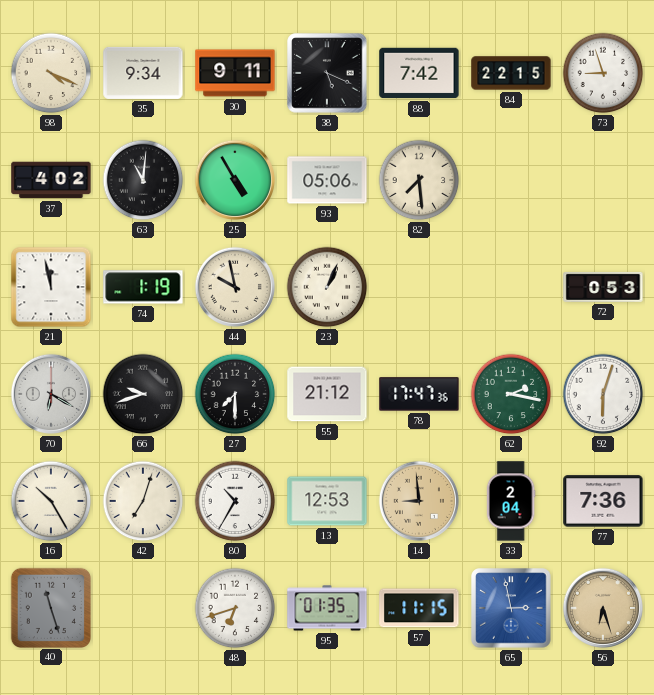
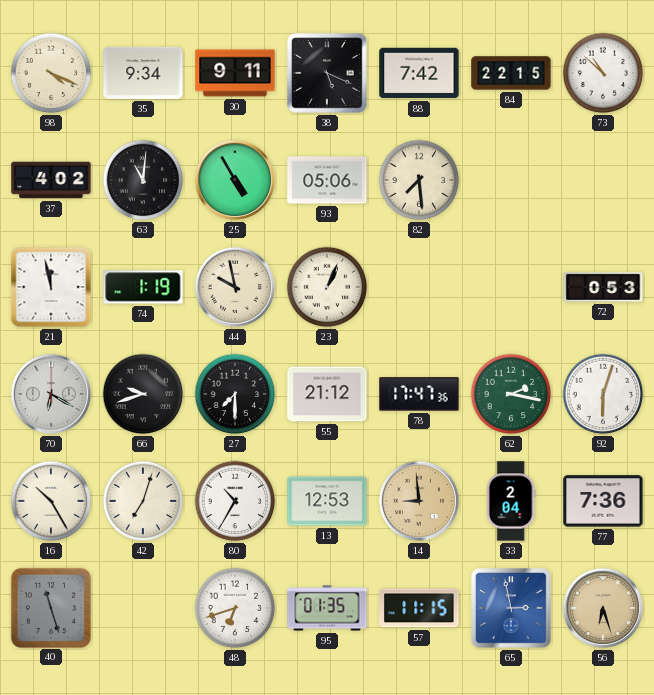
73: 8:57 -> 10:52 (603, 73)
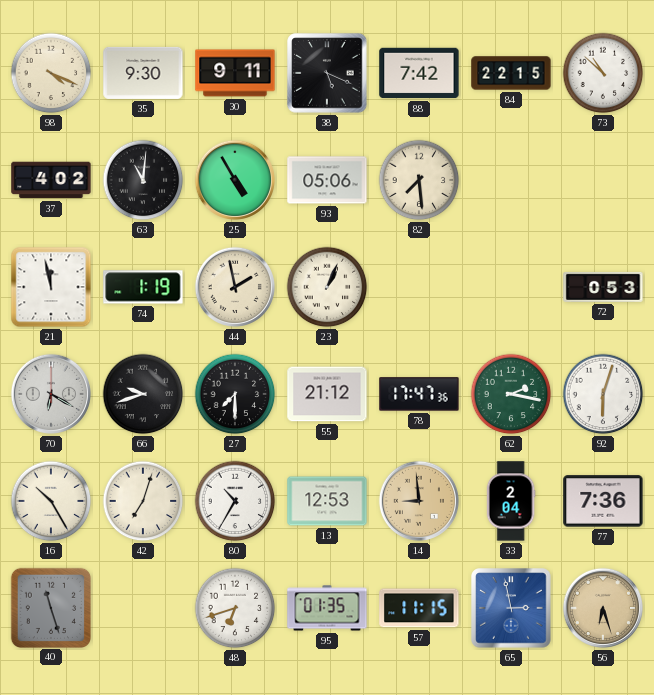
35: 9:34 -> 9:30 (143, 73)
44: 9:58 -> 1:58 (235, 287)
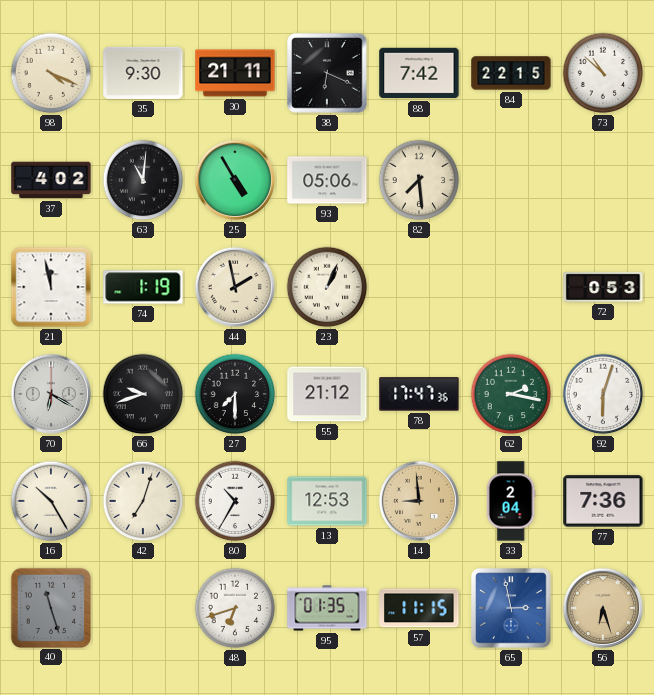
30: 9:11 -> 21:11 (235, 73)
38: 5:19 -> 6:19 (327, 73)
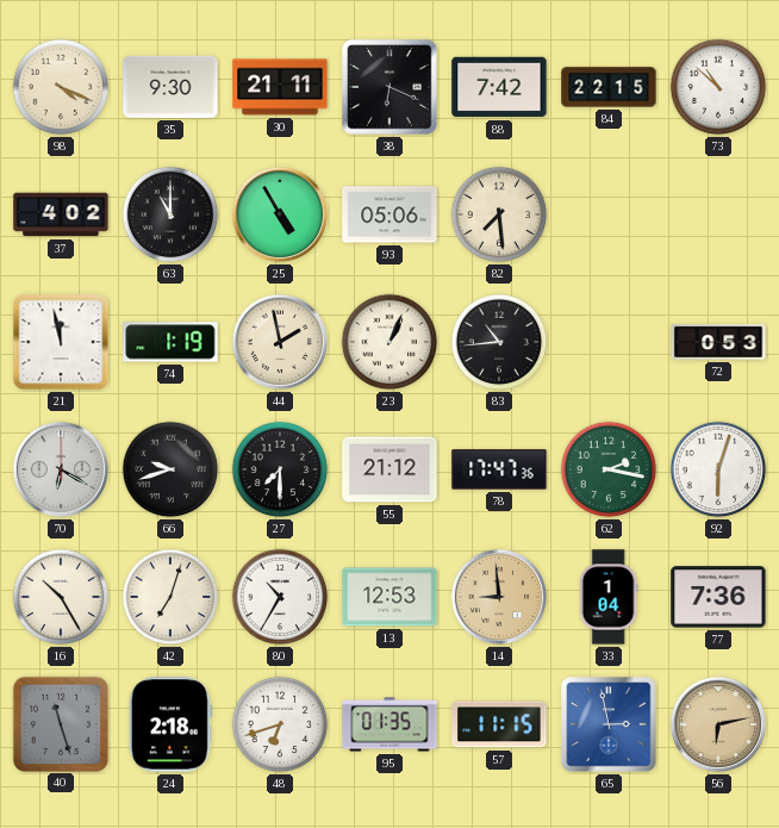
63: 11:01 -> 11:00 (170, 214)
83: none -> 10:44 (499, 342)
33: 2:04 -> 1:04 (609, 597)
24: none -> 2:18 (170, 724)
56: 6:27 -> 6:13 (718, 724)
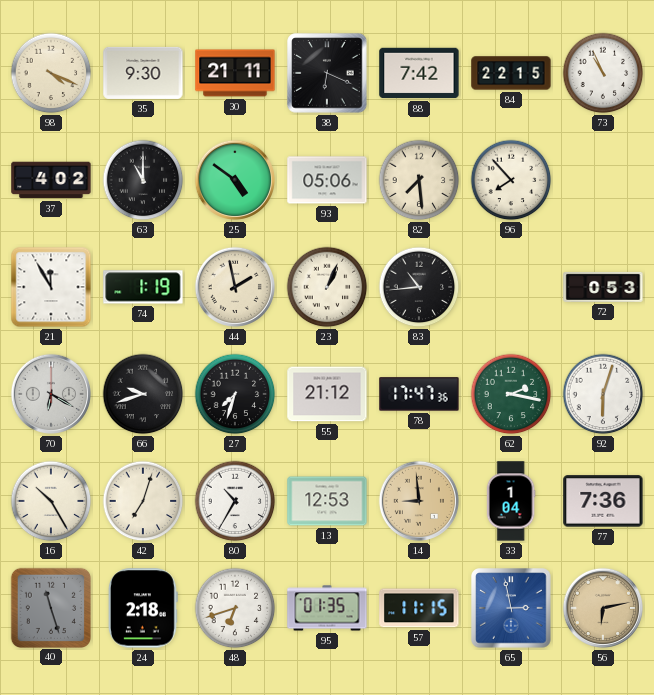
73: 10:52 -> 10:56 (603, 73)
25: 4:55 -> 4:51 (235, 180)
96: none -> 7:53 (511, 180)
21: 11:58 -> 11:55 (51, 287)
27: 7:30 -> 7:33 (235, 394)
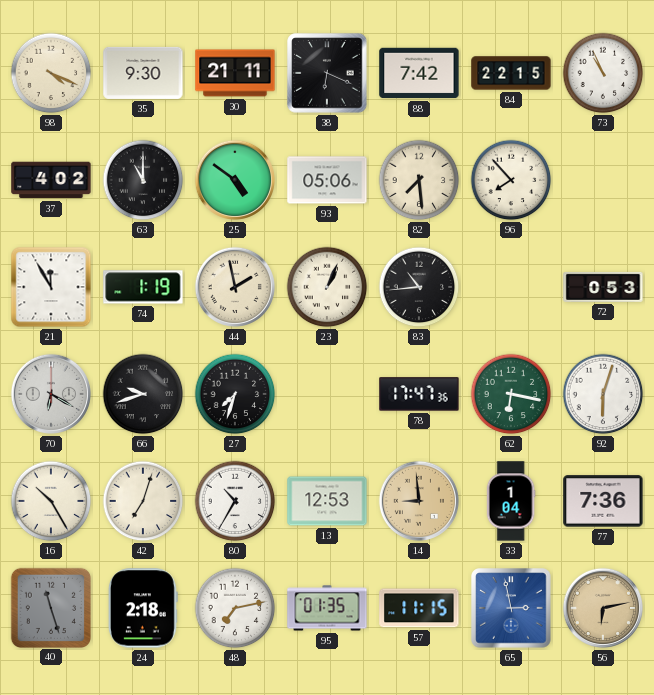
55: 21:12 -> none (327, 394)
62: 2:17 -> 6:17 (511, 394)
48: 6:42 -> 7:13 (235, 608)
